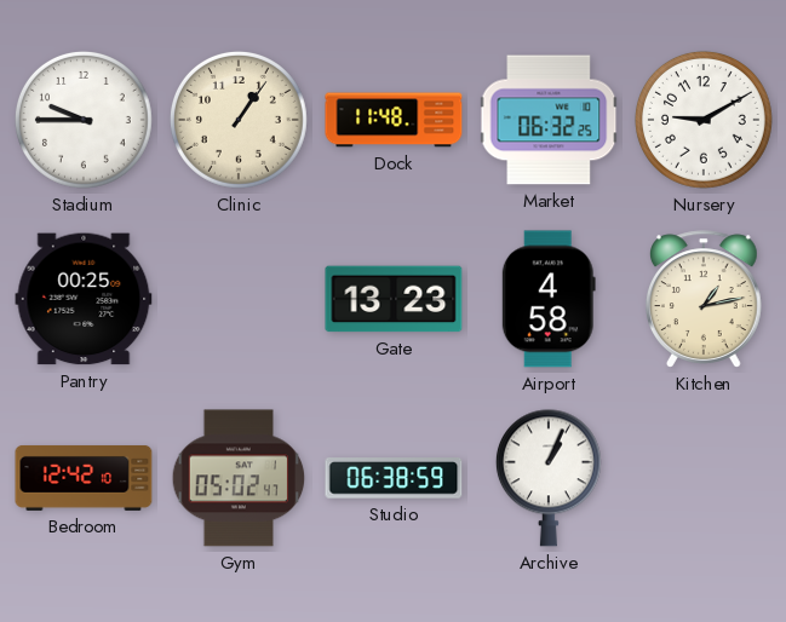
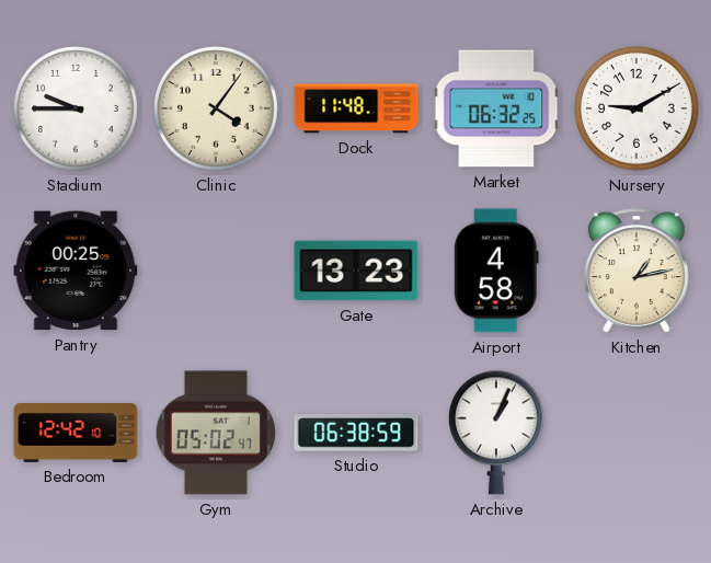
Clinic: 1:06 -> 4:06 (216, 108)
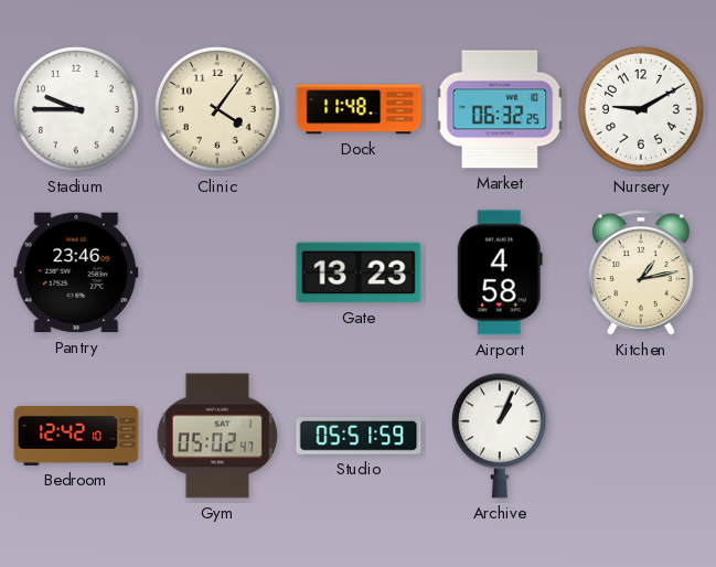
Pantry: 00:25 -> 23:46 (76, 272)
Studio: 06:38 -> 05:51 (359, 436)
